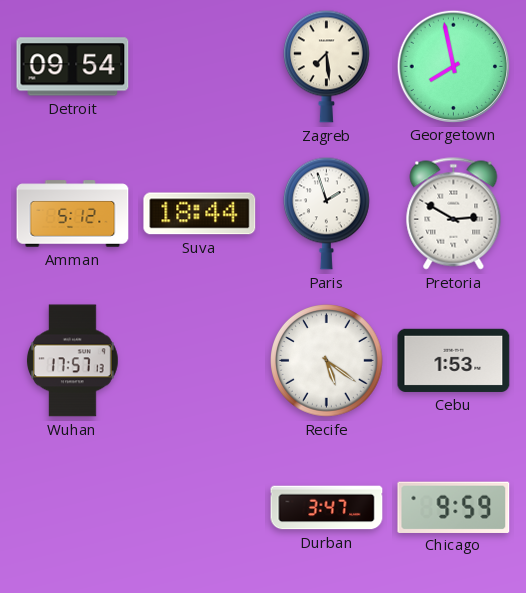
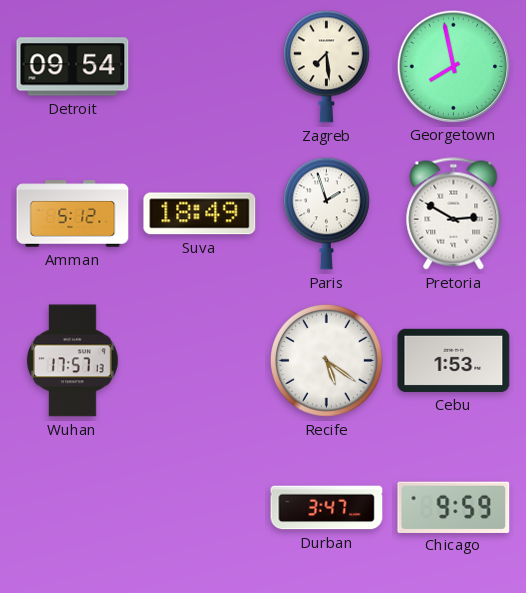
Suva: 18:44 -> 18:49 (200, 214)
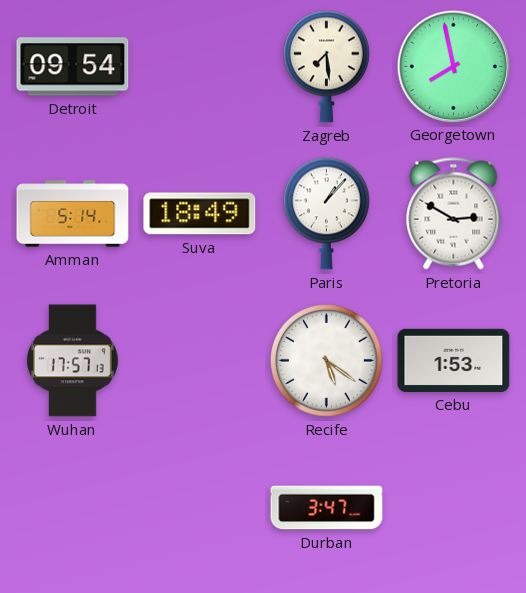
Amman: 5:12 -> 5:14 (73, 214)
Paris: 1:57 -> 1:07 (327, 213)
Chicago: 9:59 -> none (454, 507)
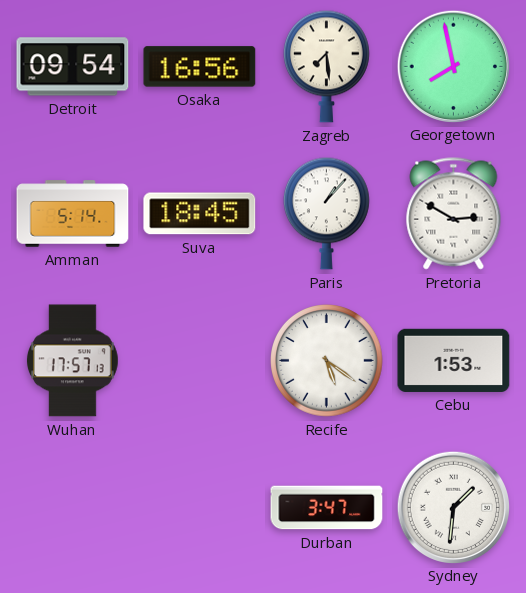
Osaka: none -> 16:56 (200, 67)
Suva: 18:49 -> 18:45 (200, 214)
Sydney: none -> 1:31 (453, 507)
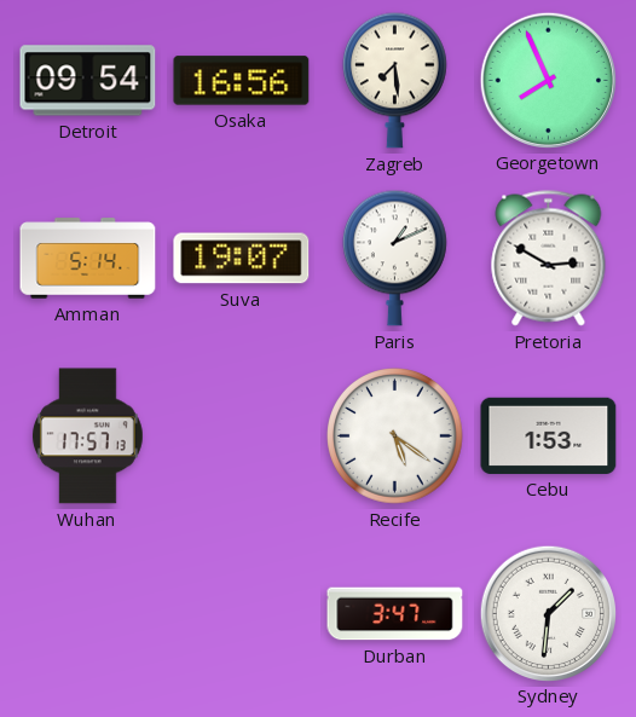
Georgetown: 7:58 -> 7:56 (548, 80)
Suva: 18:45 -> 19:07 (242, 259)
Paris: 1:07 -> 1:11 (395, 258)
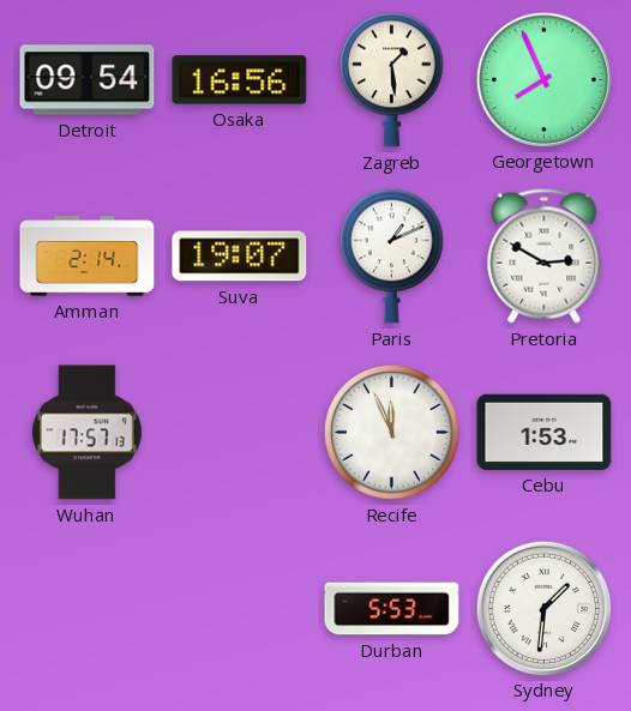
Zagreb: 7:29 -> 1:29 (392, 79)
Amman: 5:14 -> 2:14 (88, 257)
Recife: 5:21 -> 11:56 (392, 433)
Durban: 3:47 -> 5:53 (392, 609)
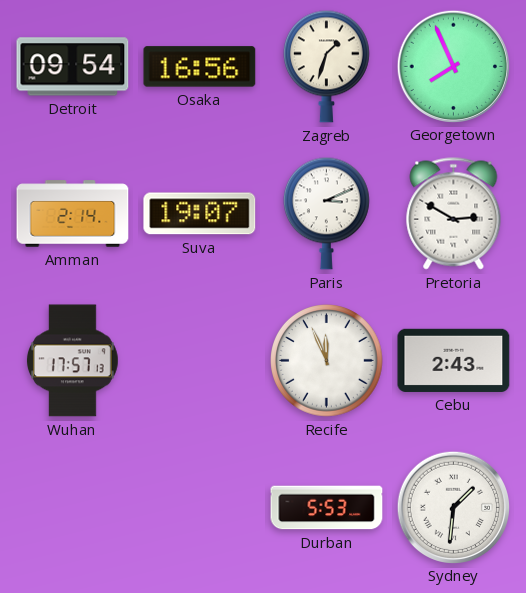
Zagreb: 1:29 -> 1:33 (327, 66)
Paris: 1:11 -> 3:11 (327, 213)
Cebu: 1:53 -> 2:43 (454, 360)
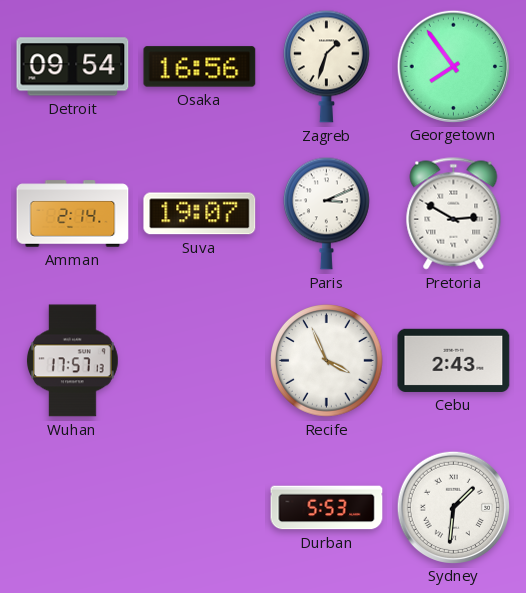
Georgetown: 7:56 -> 7:54 (453, 66)
Recife: 11:56 -> 3:56 (327, 361)
